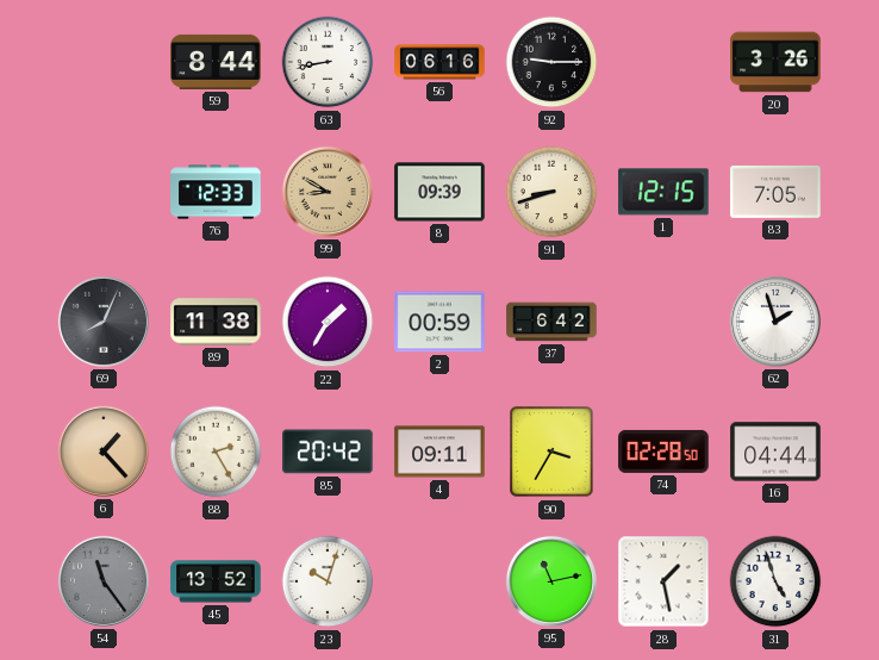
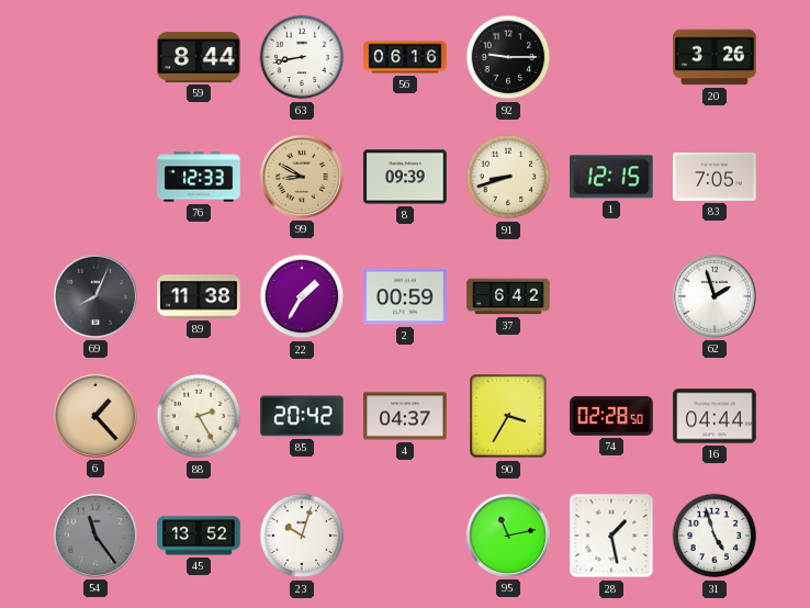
4: 09:11 -> 04:37 (405, 416)
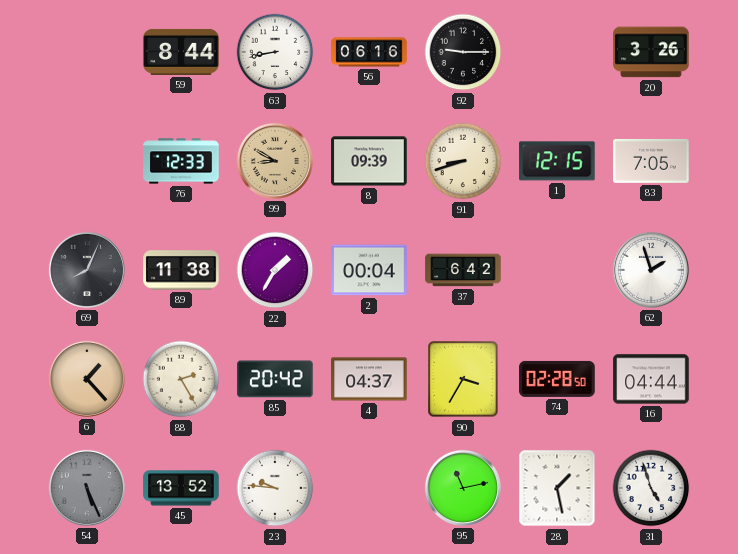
2: 00:59 -> 00:04 (369, 270)
54: 11:24 -> 5:26 (87, 488)
23: 10:03 -> 9:46 (275, 488)
